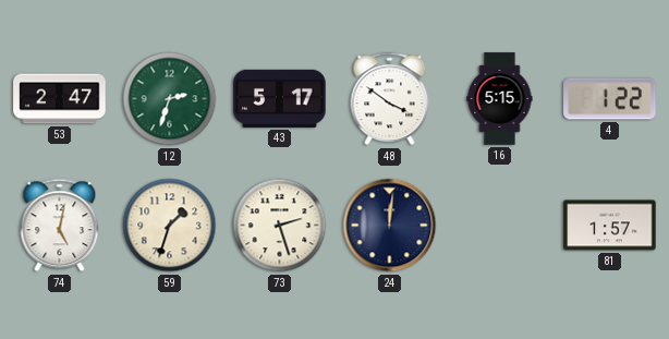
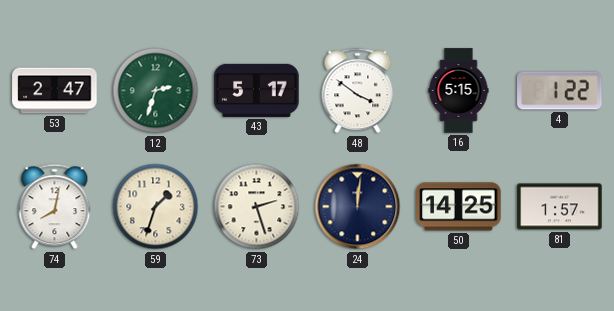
74: 5:02 -> 8:02 (55, 207)
50: none -> 14:25 (459, 207)
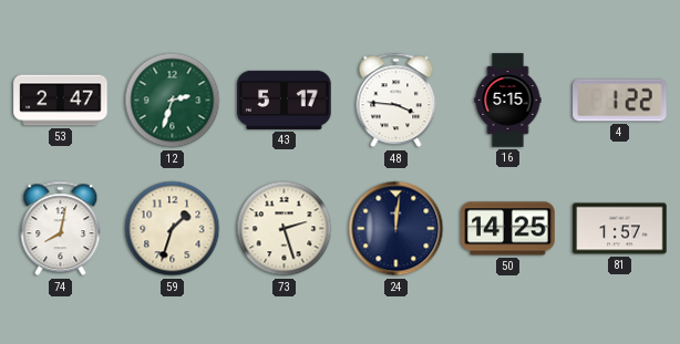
48: 3:51 -> 3:46 (396, 101)
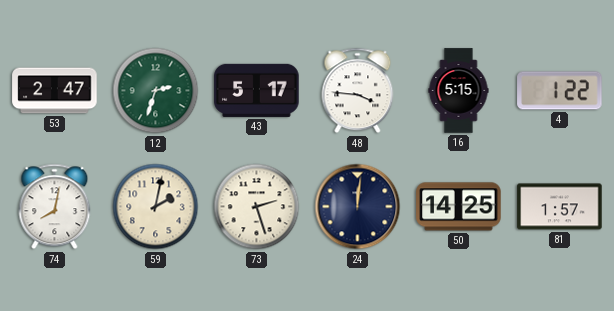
59: 1:33 -> 2:02 (156, 207)
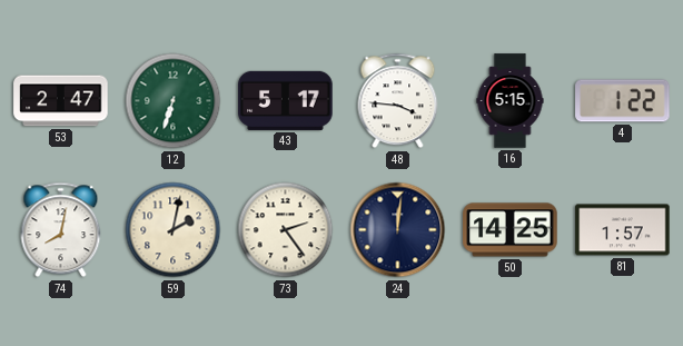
12: 2:33 -> 6:33 (174, 101)
73: 2:27 -> 2:24 (286, 230)
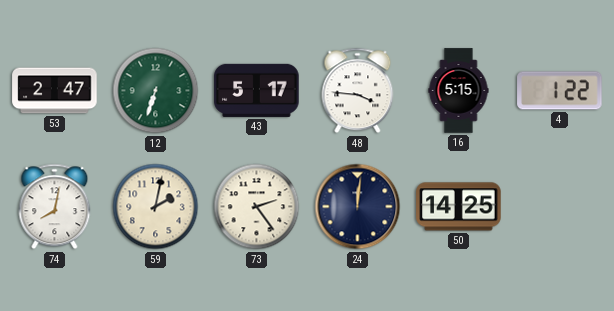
81: 1:57 -> none (623, 230)
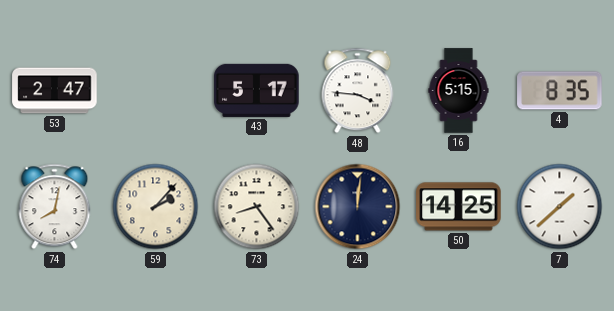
12: 6:33 -> none (156, 91)
4: 1:22 -> 8:35 (560, 91)
59: 2:02 -> 2:07 (156, 207)
73: 2:24 -> 8:24 (257, 207)
7: none -> 1:38 (560, 207)
